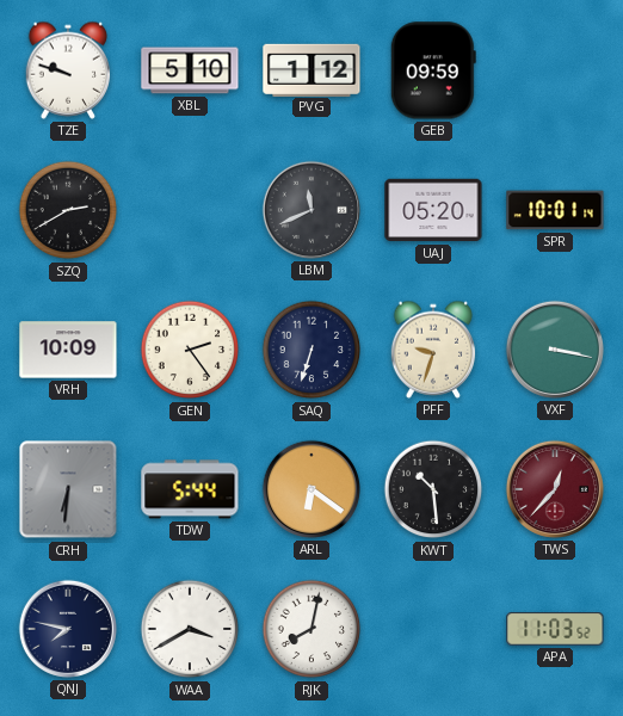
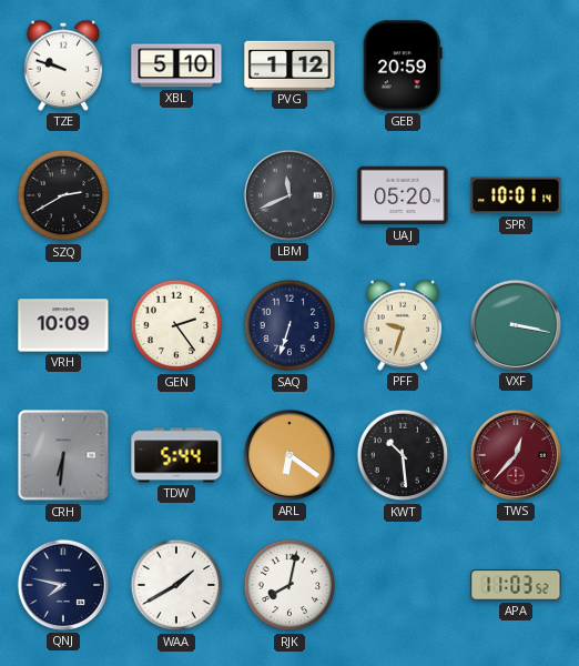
GEB: 09:59 -> 20:59 (403, 65)
WAA: 3:40 -> 1:40 (176, 585)
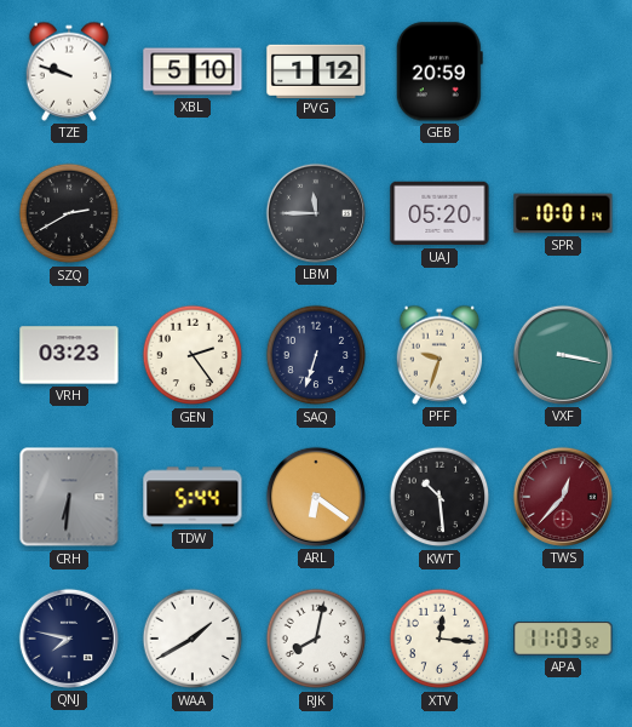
LBM: 11:41 -> 11:45 (316, 213)
VRH: 10:09 -> 03:23 (69, 355)
XTV: none -> 12:16 (439, 639)
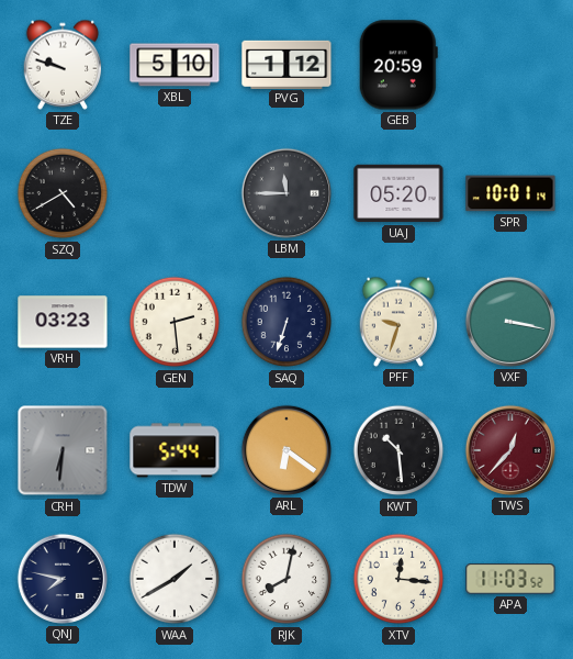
SZQ: 2:40 -> 4:40 (63, 193)
GEN: 2:24 -> 2:29 (175, 322)
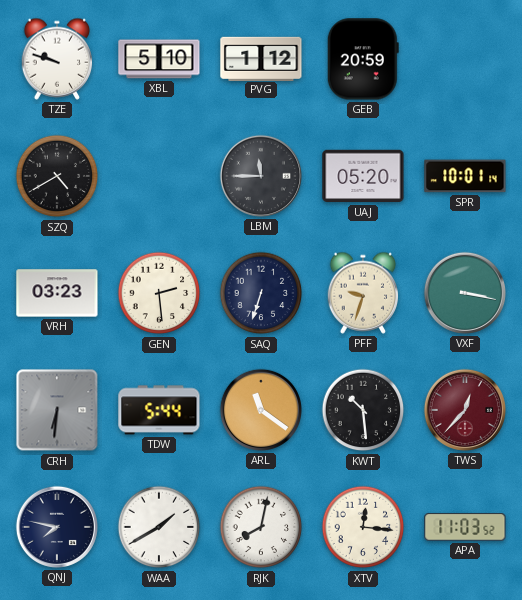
ARL: 6:21 -> 11:21 (261, 410)
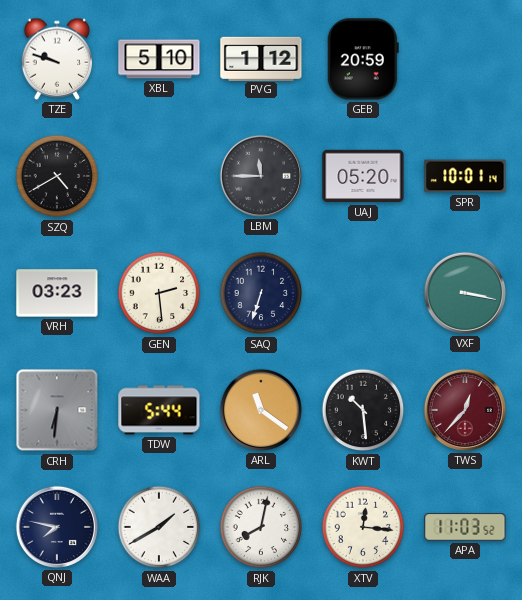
PFF: 9:33 -> none (363, 293)
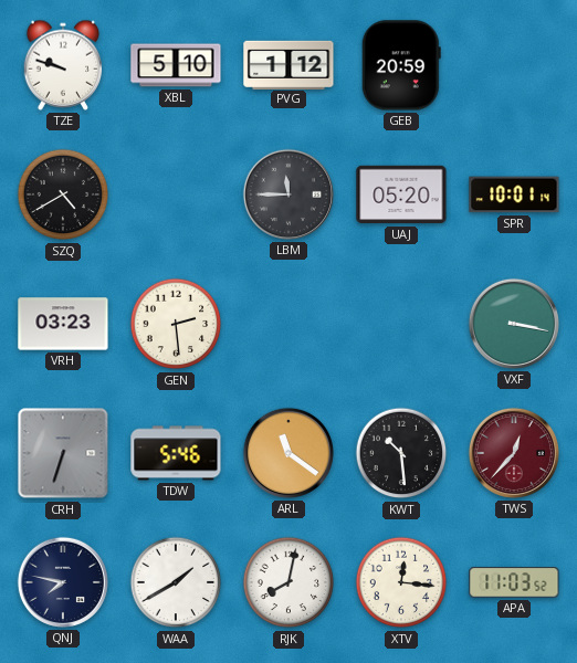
SAQ: 6:33 -> none (261, 293)
CRH: 6:31 -> 6:33 (63, 453)
TDW: 5:44 -> 5:46 (176, 453)
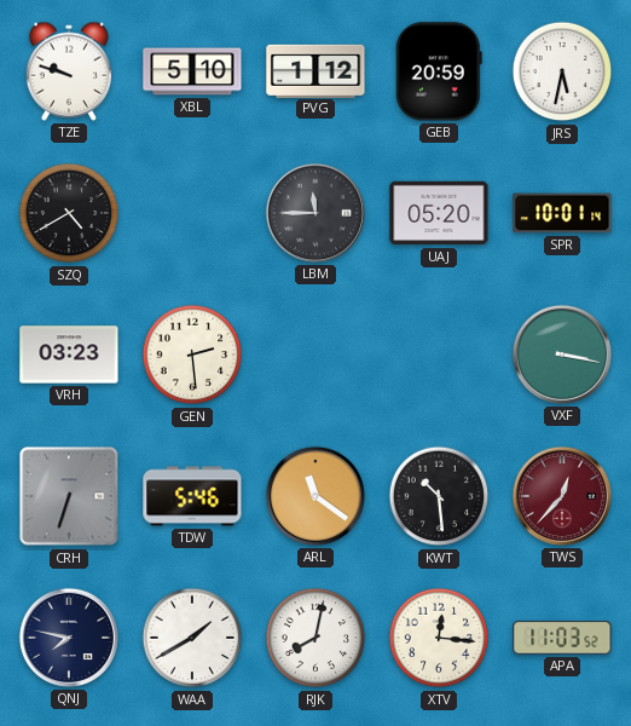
JRS: none -> 5:32 (562, 71)
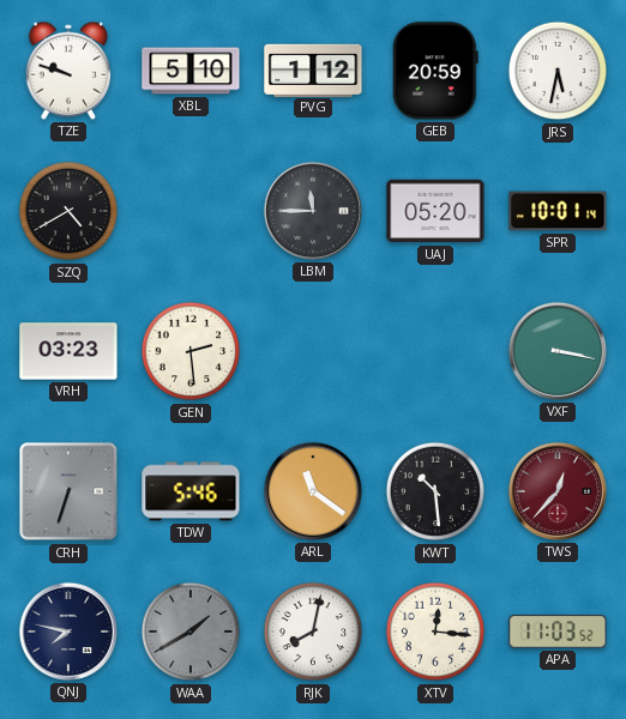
WAA dial: white -> grey (191, 632)
